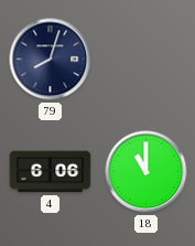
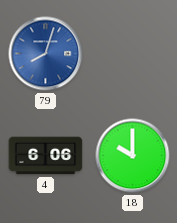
79 dial: navy -> blue (46, 54)
18: 11:00 -> 10:00 (133, 156)
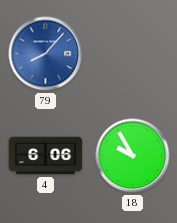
79: 8:03 -> 8:07 (46, 54)
18: 10:00 -> 9:55 (133, 156)
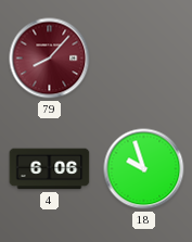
79 dial: blue -> burgundy (50, 59)
18: 9:55 -> 9:57 (144, 169)
